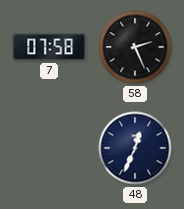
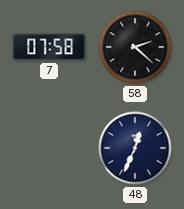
58: 2:26 -> 2:22 (135, 47)
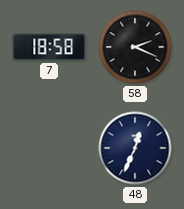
7: 07:58 -> 18:58 (49, 47)
58: 2:22 -> 2:19 (135, 47)
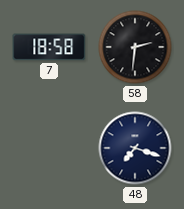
58: 2:19 -> 2:31 (135, 47)
48: 12:34 -> 7:18 (135, 148)
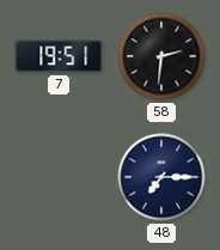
7: 18:58 -> 19:51 (59, 56)
48: 7:18 -> 7:15 (161, 177)
